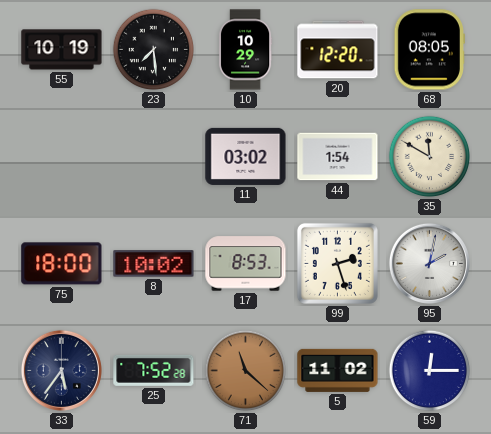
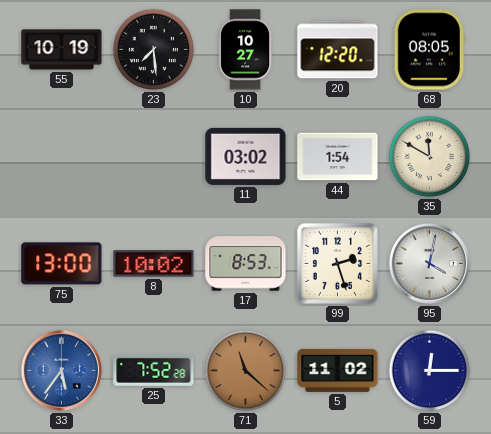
10: 10:29 -> 10:27 (245, 50)
75: 18:00 -> 13:00 (62, 264)
95: 2:02 -> 4:02 (429, 263)
33 dial: navy -> blue (61, 370)
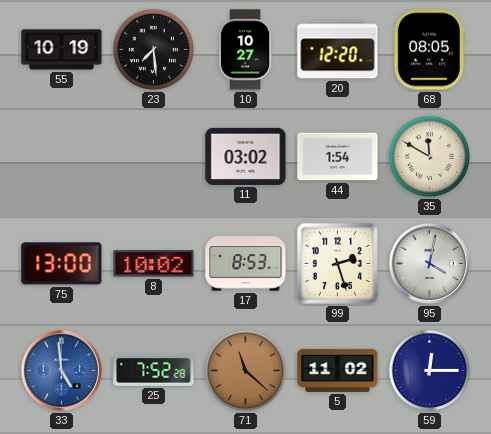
33: 5:36 -> 4:59 (61, 370)
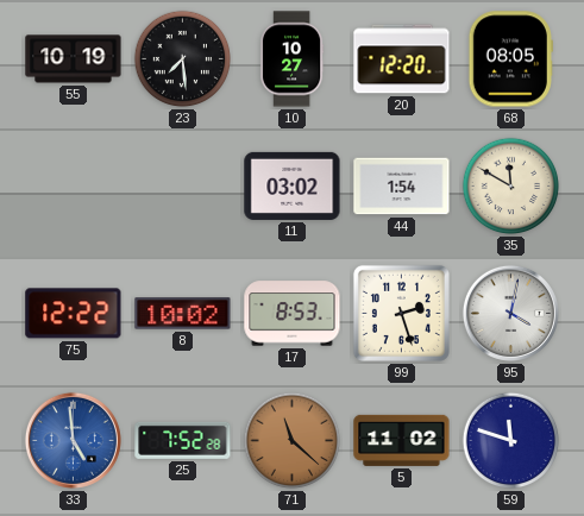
75: 13:00 -> 12:22 (74, 314)
59: 12:15 -> 11:48 (511, 441)
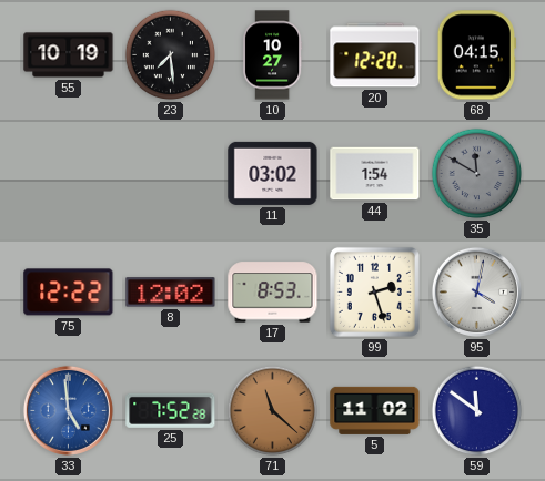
68: 08:05 -> 04:15 (476, 55)
35 dial: cream -> grey (477, 174)
8: 10:02 -> 12:02 (171, 293)
59: 11:48 -> 11:51 (477, 411)
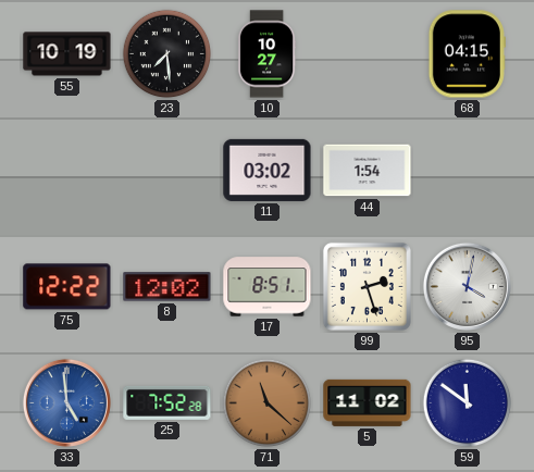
20: 12:20 -> none (375, 55)
35: 11:50 -> none (477, 174)
17: 8:53 -> 8:51 (268, 287)
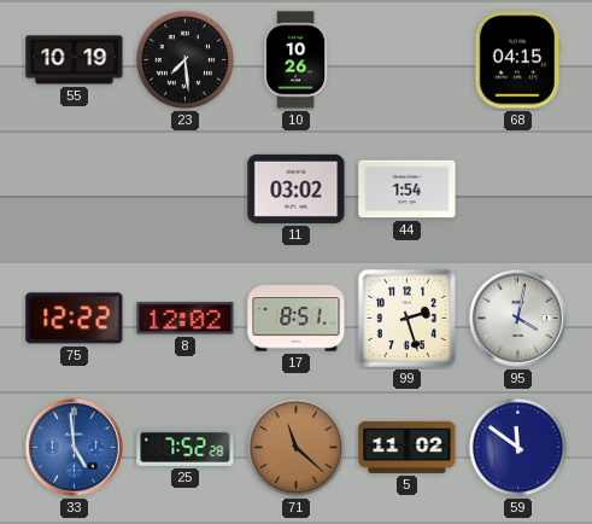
10: 10:27 -> 10:26 (295, 60)
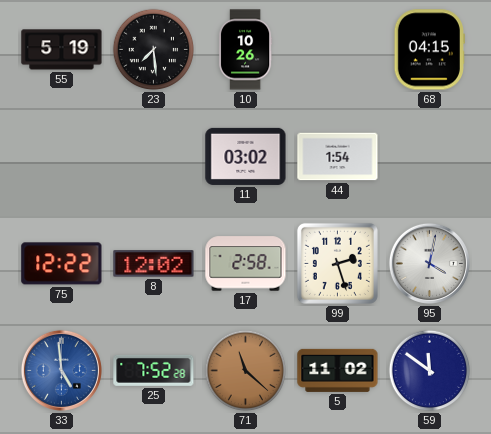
55: 10:19 -> 5:19 (62, 50)
17: 8:51 -> 2:58 (246, 264)
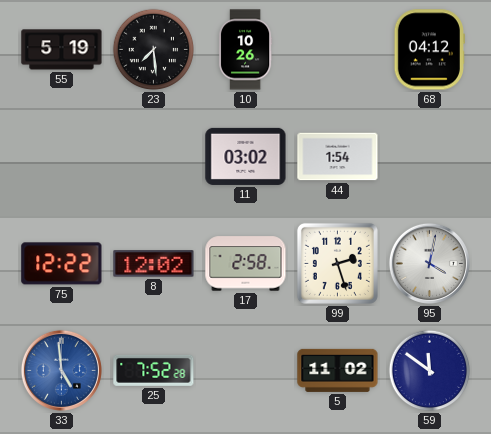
68: 04:15 -> 04:12 (429, 50)
71: 11:22 -> none (246, 371)
